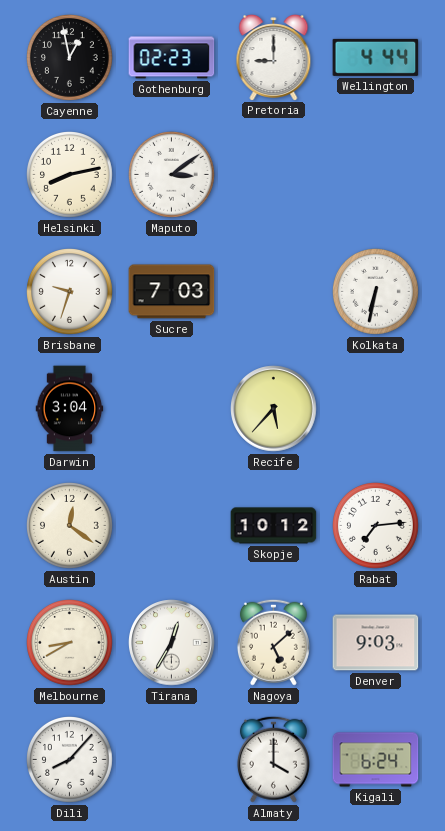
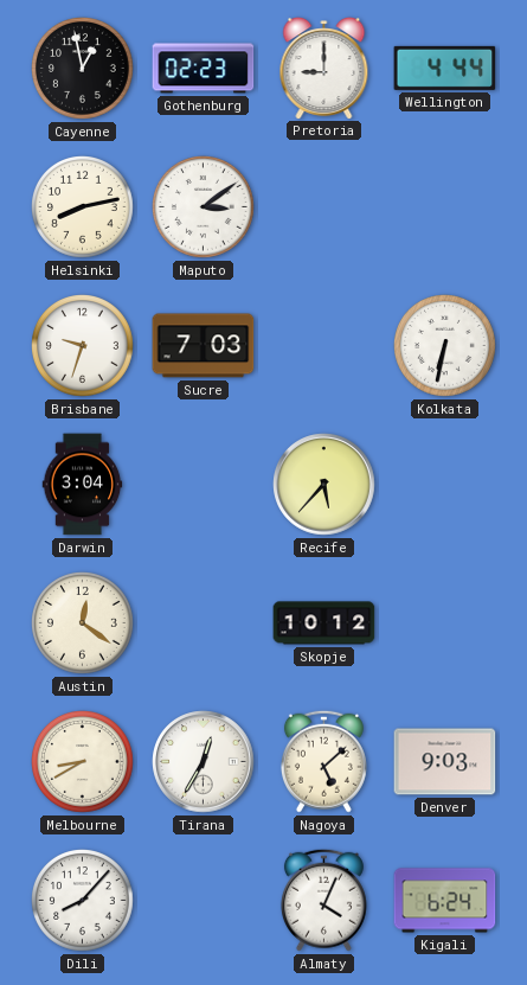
Rabat: 7:14 -> none (376, 526)
Almaty: 4:00 -> 4:04 (323, 900)
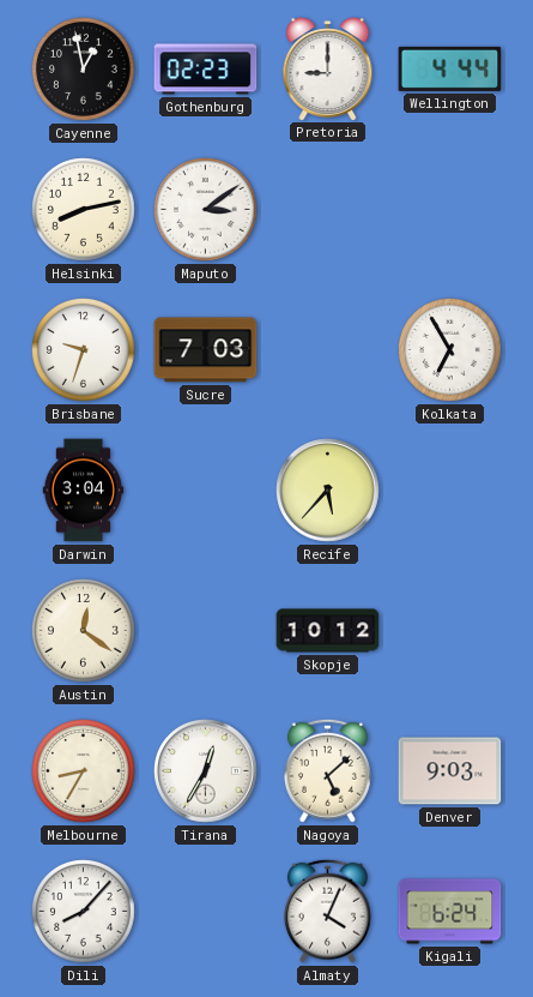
Kolkata: 6:32 -> 6:55 (450, 350)
Melbourne: 8:40 -> 8:35 (84, 771)
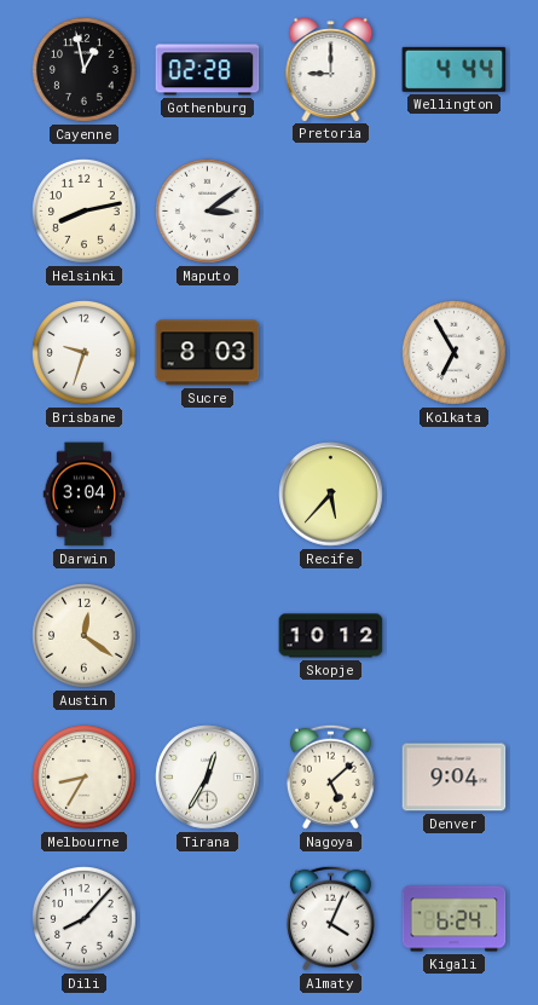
Gothenburg: 02:23 -> 02:28 (208, 70)
Sucre: 7:03 -> 8:03 (208, 353)
Denver: 9:03 -> 9:04 (455, 778)
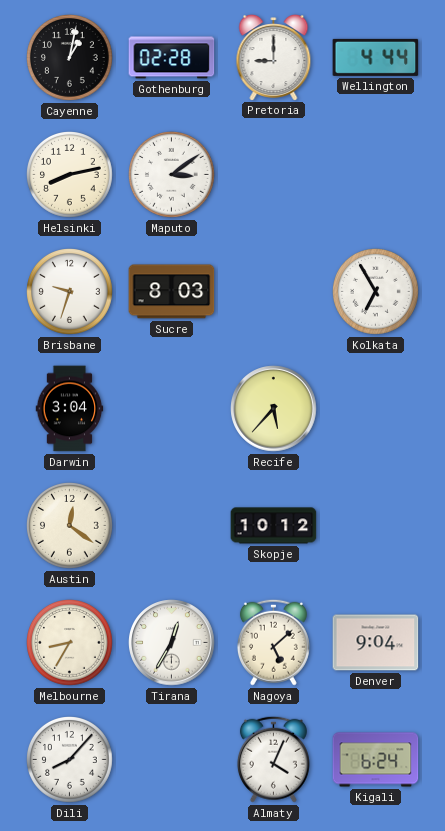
Cayenne: 12:58 -> 1:02 (70, 58)
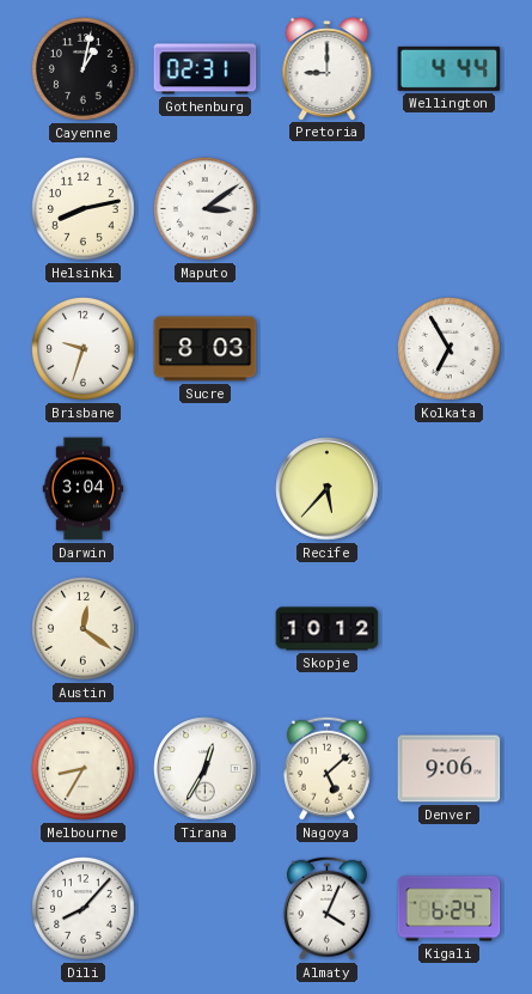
Gothenburg: 02:28 -> 02:31 (206, 69)
Denver: 9:04 -> 9:06 (450, 769)
